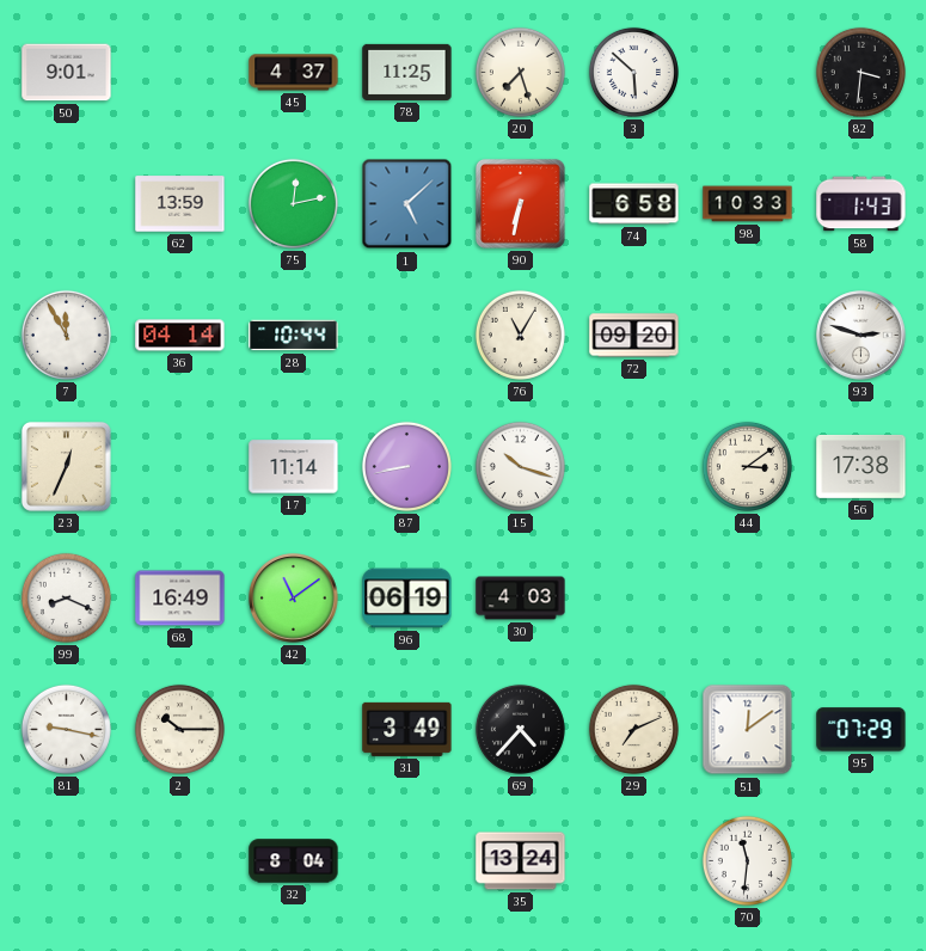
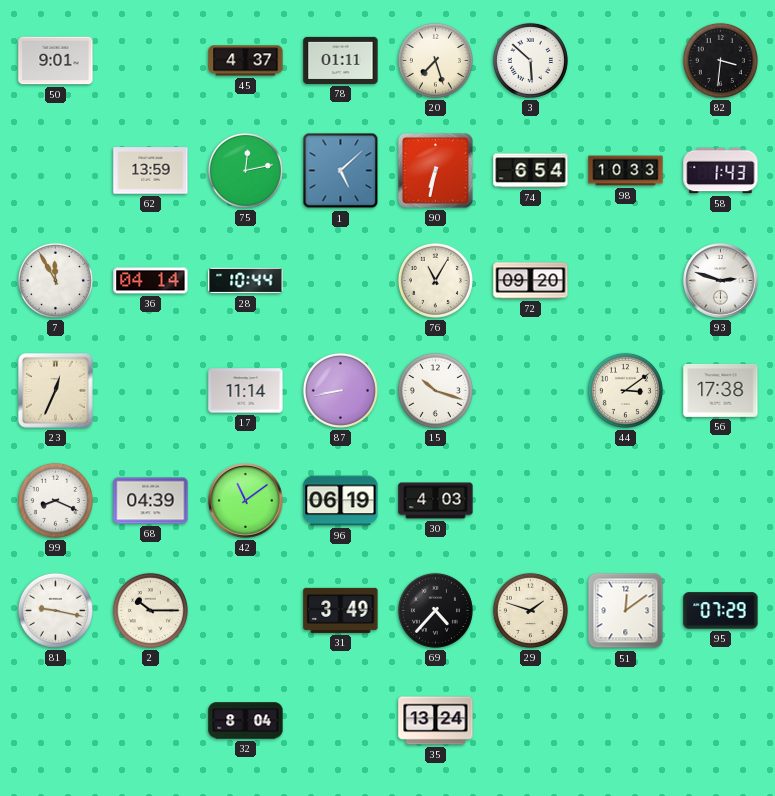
78: 11:25 -> 01:11 (341, 60)
74: 6:58 -> 6:54 (531, 171)
68: 16:49 -> 04:39 (151, 501)
29: 7:11 -> 1:48 (530, 610)
70: 11:31 -> none (747, 860)
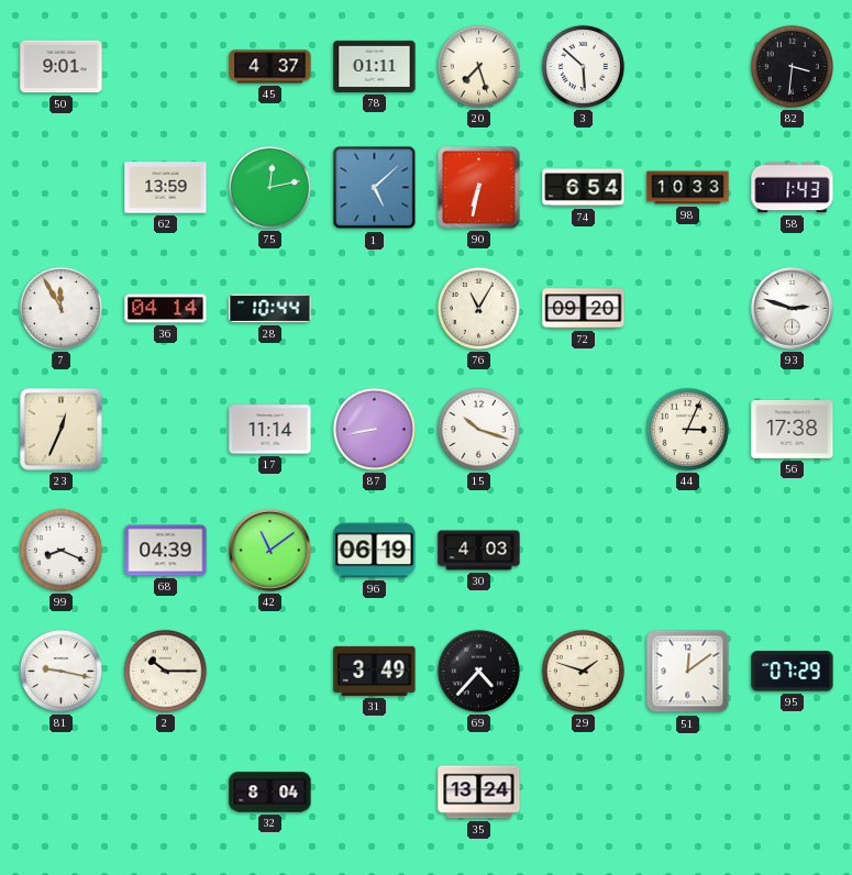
44: 3:09 -> 3:04 (687, 429)
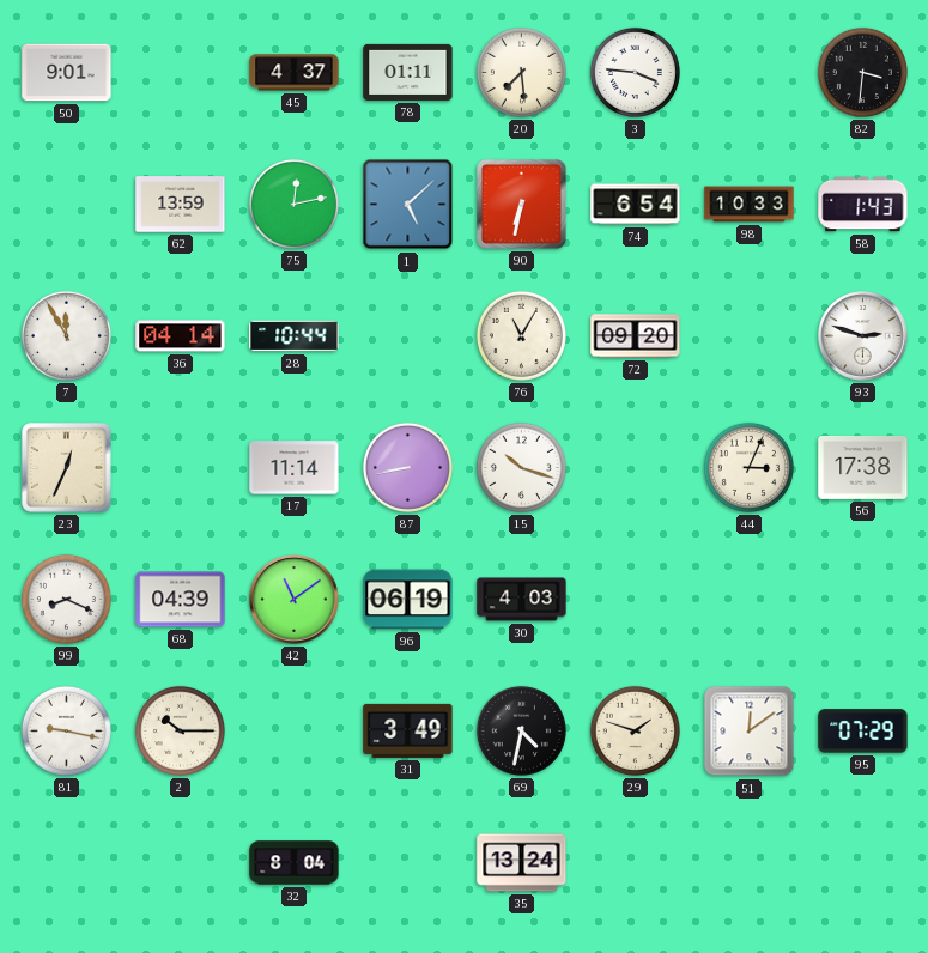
20: 7:27 -> 7:29 (521, 72)
3: 5:52 -> 3:46 (635, 72)
69: 4:37 -> 4:32 (521, 730)
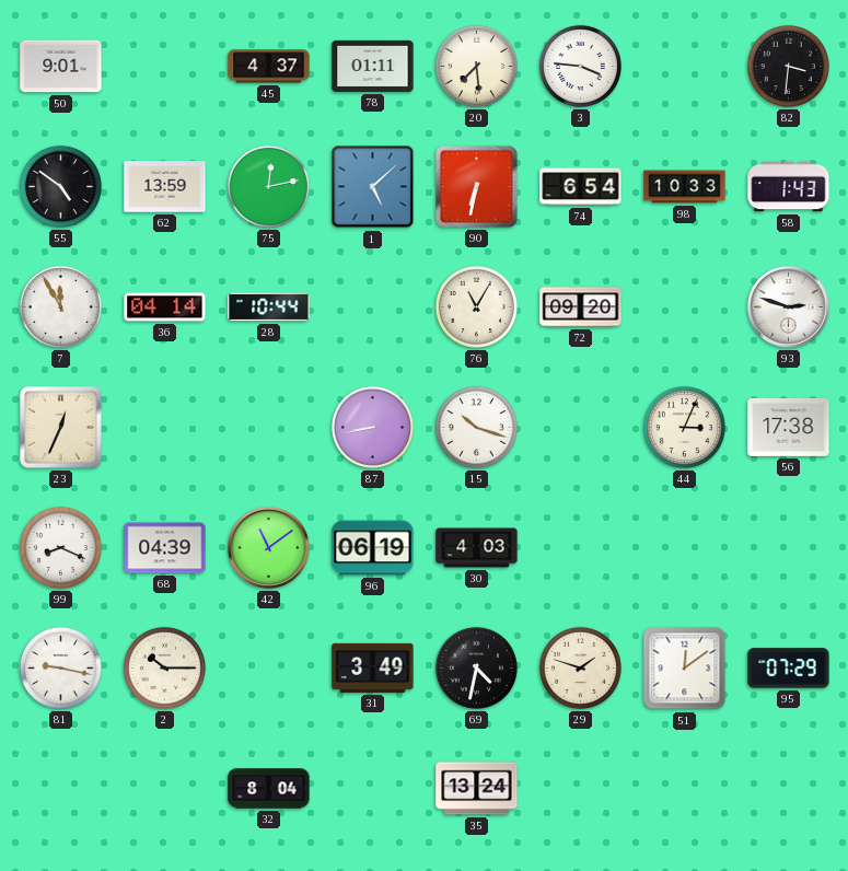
55: none -> 4:51 (60, 186)
17: 11:14 -> none (295, 468)
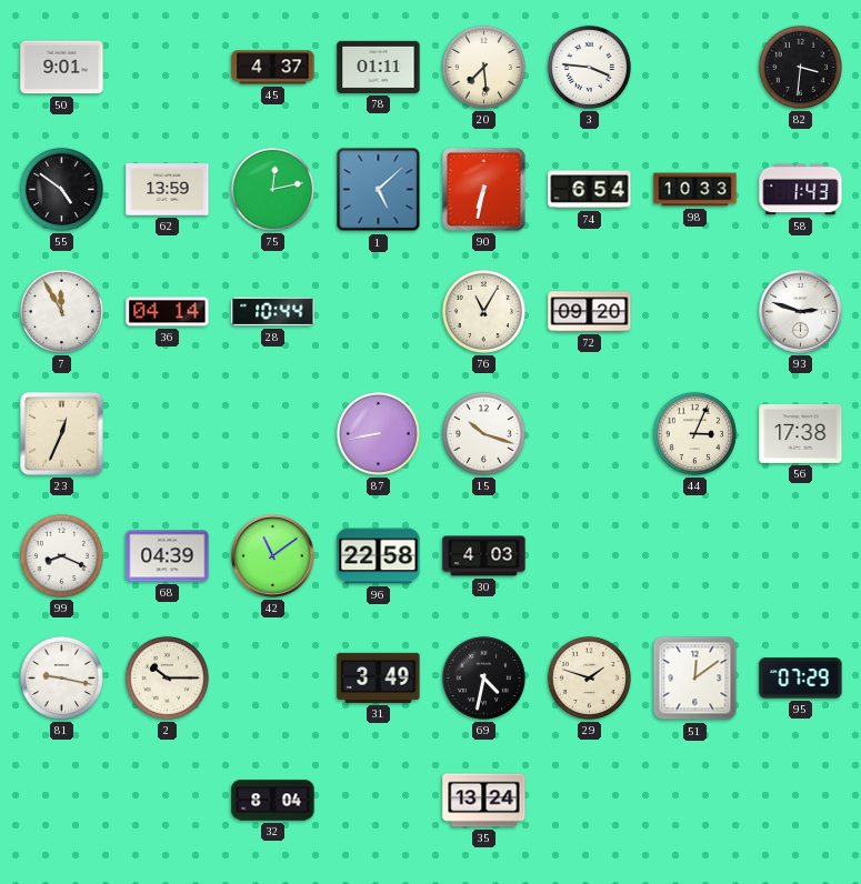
96: 06:19 -> 22:58 (379, 556)
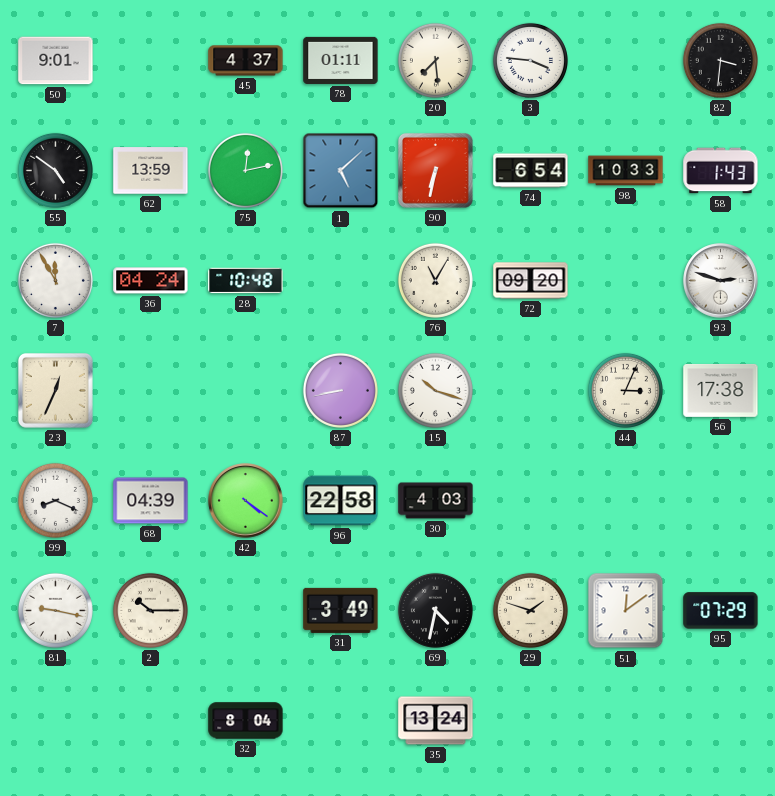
36: 04:14 -> 04:24 (151, 281)
28: 10:44 -> 10:48 (246, 281)
42: 11:09 -> 4:21 (246, 501)
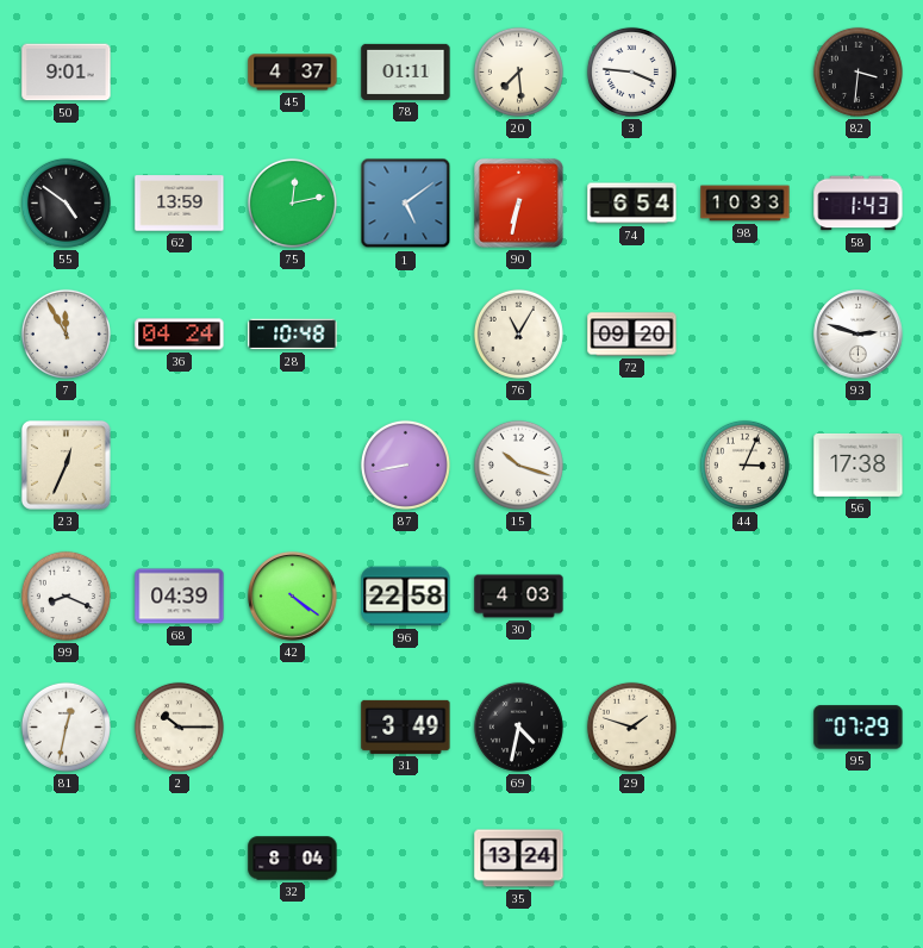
1: 5:08 -> 5:09 (406, 204)
81: 9:17 -> 12:32 (66, 726)
51: 12:09 -> none (626, 611)
